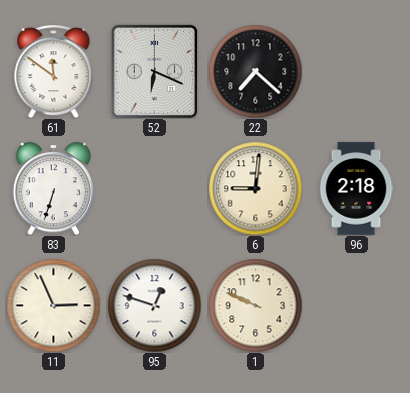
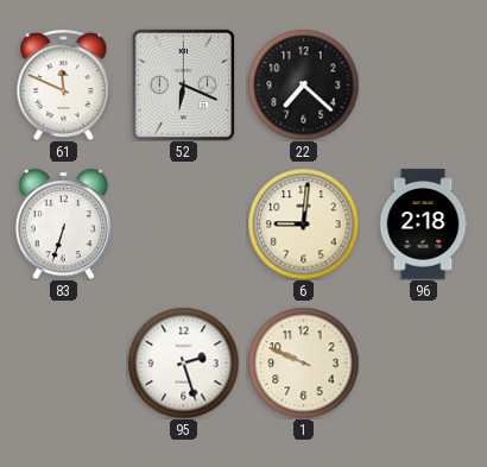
61: 11:51 -> 11:49 (64, 84)
11: 2:56 -> none (53, 305)
95: 12:48 -> 2:27 (183, 362)
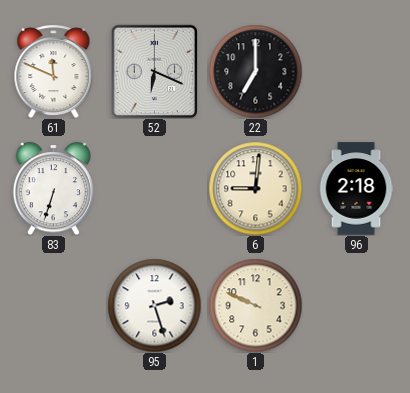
22: 7:22 -> 7:00 (255, 71)
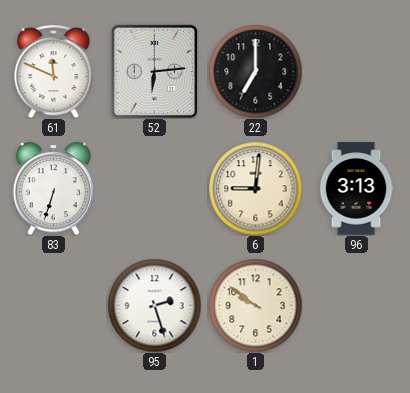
52: 6:19 -> 6:14 (155, 71)
96: 2:18 -> 3:13 (356, 189)
1: 9:49 -> 9:51 (255, 305)
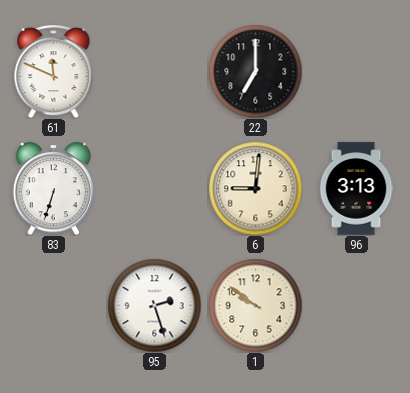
52: 6:14 -> none (155, 71)
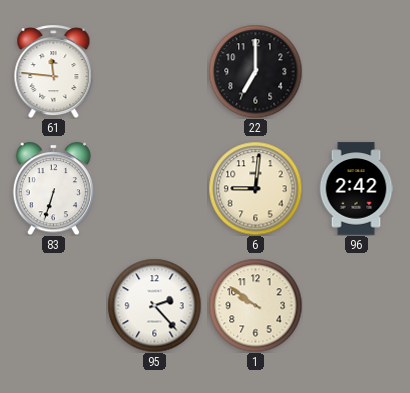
61: 11:49 -> 11:46 (54, 71)
96: 3:13 -> 2:42 (356, 189)
95: 2:27 -> 2:23 (154, 305)
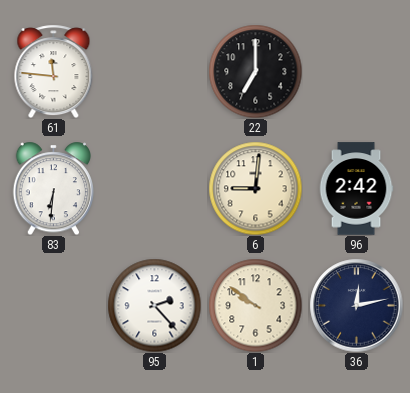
83: 6:33 -> 6:31 (53, 188)
36: none -> 12:13 (356, 305)
